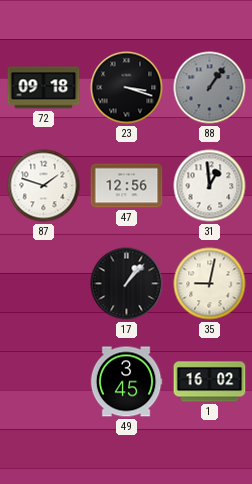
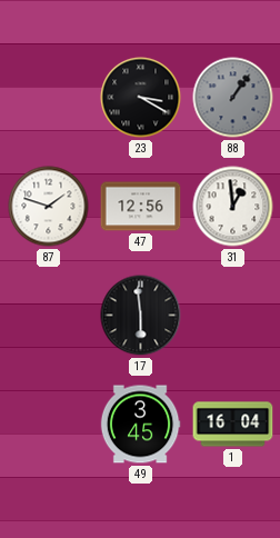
72: 09:18 -> none (44, 88)
23: 3:18 -> 3:20 (141, 98)
17: 1:07 -> 5:59 (141, 316)
35: 9:02 -> none (210, 284)
1: 16:02 -> 16:04 (233, 425)
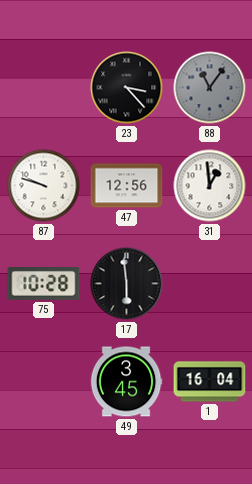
23: 3:20 -> 3:23 (127, 88)
88: 1:06 -> 11:06 (210, 88)
87: 1:48 -> 9:48 (44, 186)
75: none -> 10:28 (44, 284)
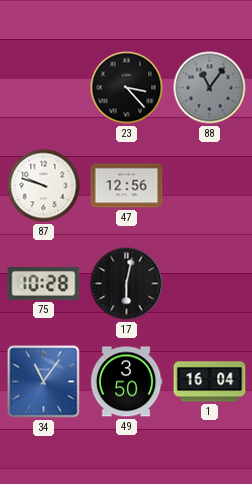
31: 12:59 -> none (210, 186)
17: 5:59 -> 6:02 (127, 284)
34: none -> 11:06 (44, 382)
49: 3:45 -> 3:50 (126, 382)
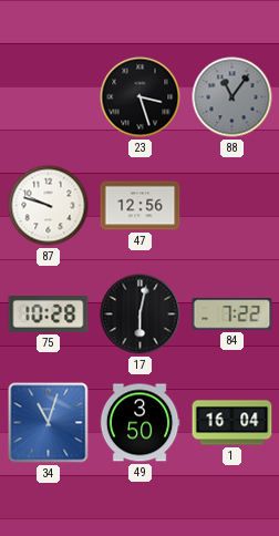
23: 3:23 -> 3:27 (141, 97)
84: none -> 7:22 (232, 315)
34: 11:06 -> 11:03 (49, 423)
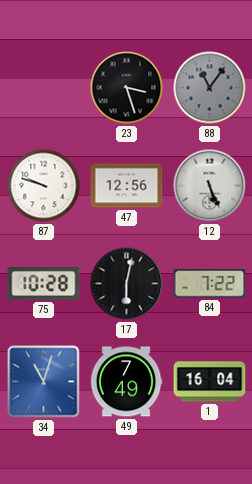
12: none -> 5:26 (210, 186)
49: 3:50 -> 7:49 (126, 382)
